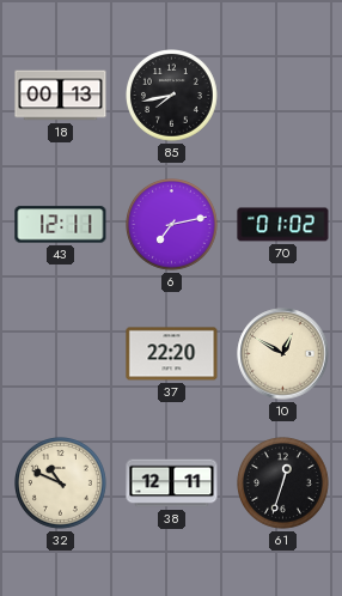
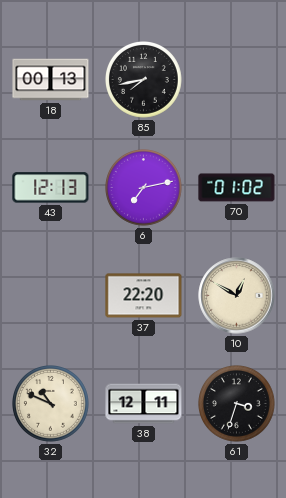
43: 12:11 -> 12:13 (51, 188)
61: 12:33 -> 3:33 (237, 404)
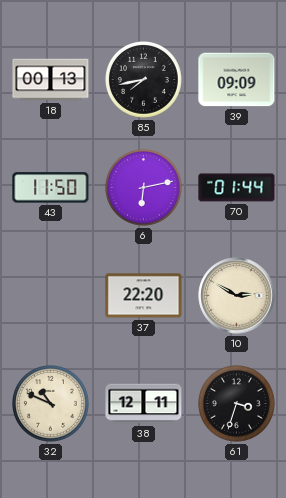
39: none -> 09:09 (237, 80)
43: 12:13 -> 11:50 (51, 188)
6: 7:13 -> 6:13 (144, 188)
70: 01:02 -> 01:44 (237, 188)
10: 12:50 -> 2:50 (237, 296)
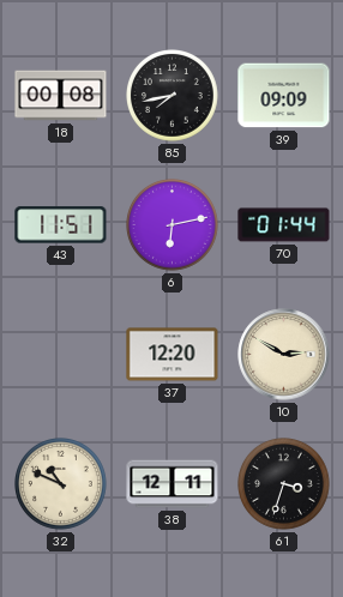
18: 00:13 -> 00:08 (61, 96)
43: 11:50 -> 11:51 (61, 225)
37: 22:20 -> 12:20 (173, 355)
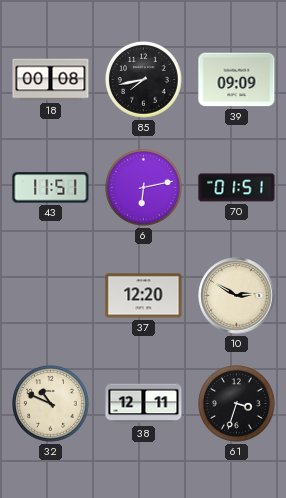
70: 01:44 -> 01:51 (237, 188)
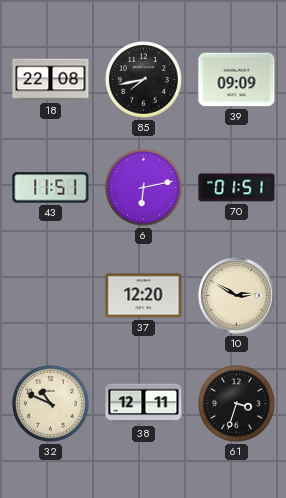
18: 00:08 -> 22:08 (51, 80)
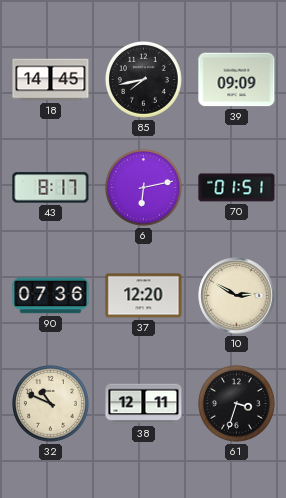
18: 22:08 -> 14:45 (51, 80)
43: 11:51 -> 8:17 (51, 188)
90: none -> 07:36 (51, 296)
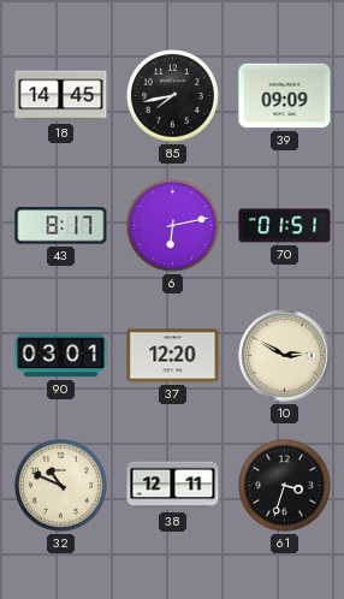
90: 07:36 -> 03:01 (61, 356)
